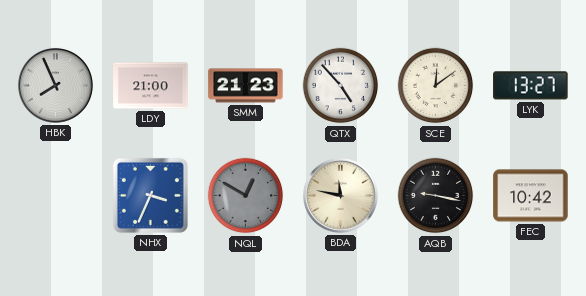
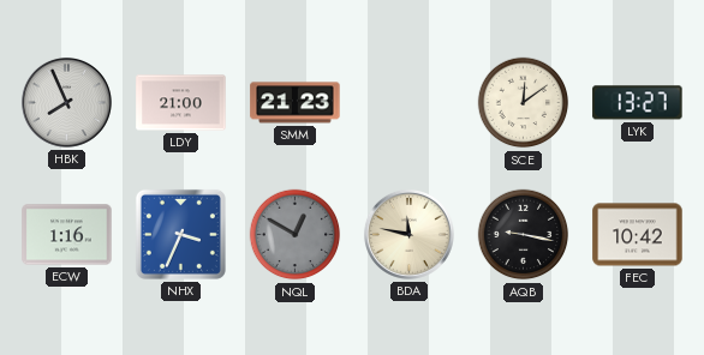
QTX: 4:53 -> none (341, 86)
ECW: none -> 1:16 (67, 235)
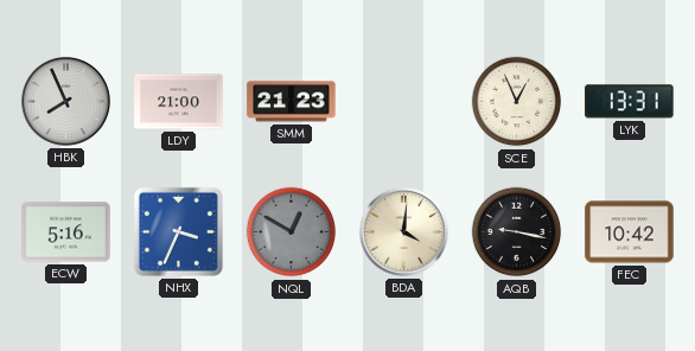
SCE: 12:09 -> 12:56 (517, 102)
LYK: 13:27 -> 13:31 (630, 102)
ECW: 1:16 -> 5:16 (66, 232)
BDA: 11:47 -> 4:01 (403, 231)
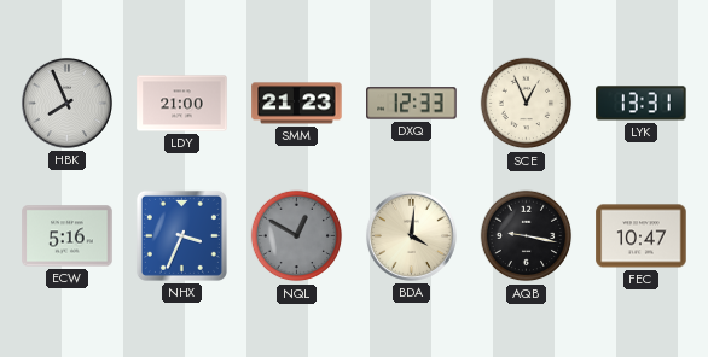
DXQ: none -> 12:33 (412, 104)
FEC: 10:42 -> 10:47 (642, 236)
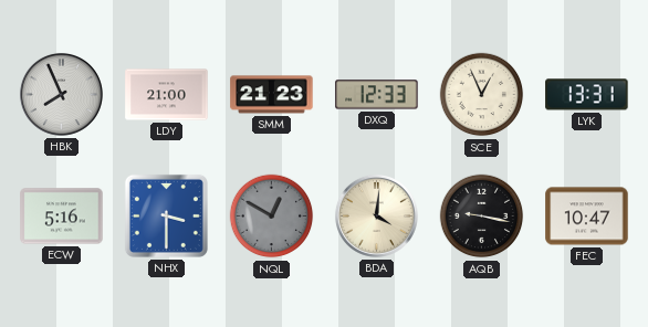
NHX: 3:34 -> 3:30 (166, 215)
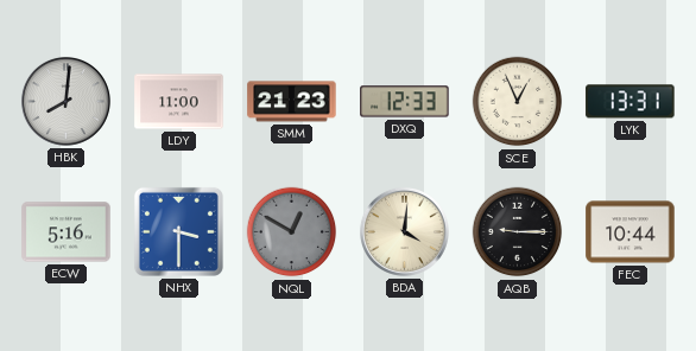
HBK: 7:56 -> 8:01 (65, 101)
LDY: 21:00 -> 11:00 (179, 102)
AQB: 9:17 -> 9:15 (518, 232)
FEC: 10:47 -> 10:44 (631, 232)
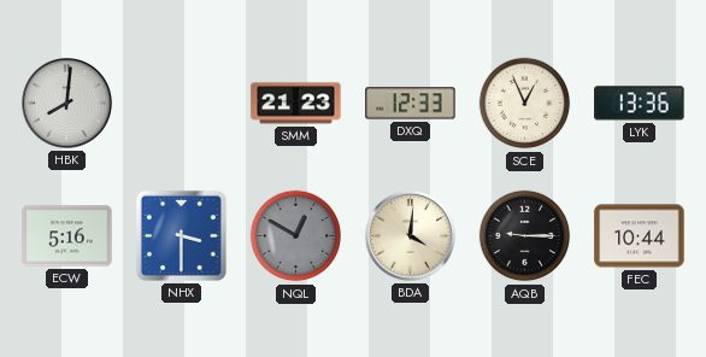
LDY: 11:00 -> none (179, 102)
LYK: 13:31 -> 13:36 (640, 104)
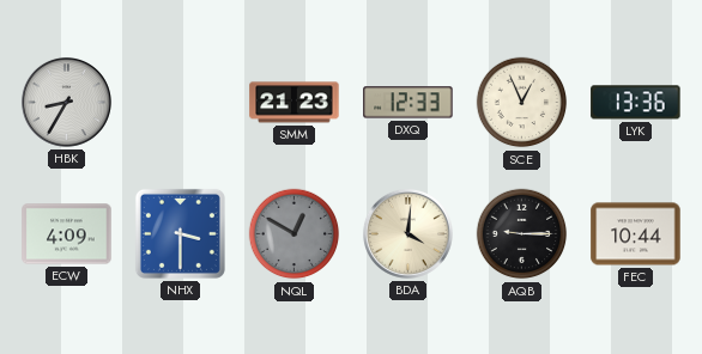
HBK: 8:01 -> 8:35 (66, 102)
ECW: 5:16 -> 4:09 (67, 234)
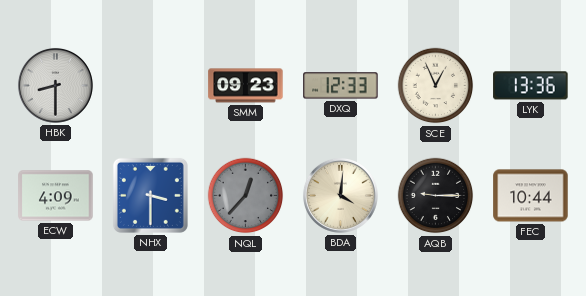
HBK: 8:35 -> 8:30 (55, 85)
SMM: 21:23 -> 09:23 (246, 86)
NQL: 12:50 -> 12:37 (246, 196)
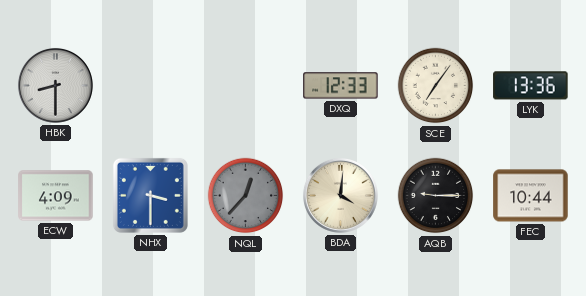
SMM: 09:23 -> none (246, 86)
SCE: 12:56 -> 7:06 (436, 86)
